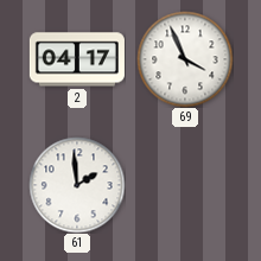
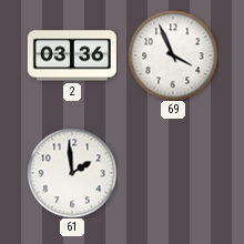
2: 04:17 -> 03:36 (72, 55)
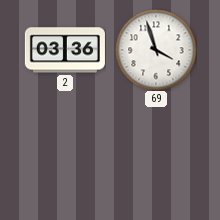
69: 3:56 -> 3:57 (156, 50)
61: 1:59 -> none (72, 173)
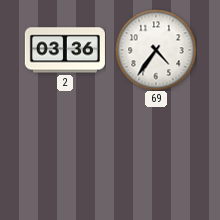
69: 3:57 -> 4:36 (156, 50)
